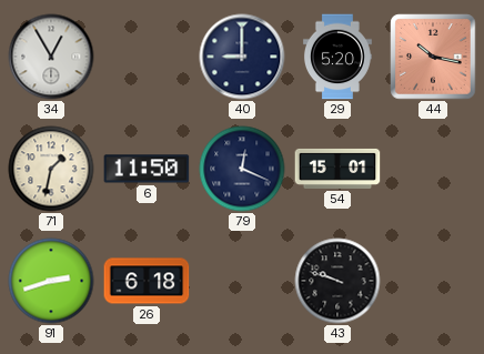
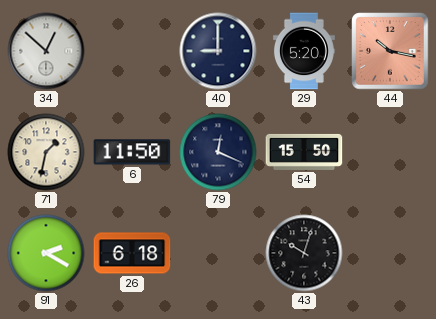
34: 12:55 -> 12:52 (46, 51)
54: 15:01 -> 15:50 (304, 152)
91: 2:42 -> 2:20 (46, 253)
43: 9:48 -> 10:03 (304, 253)
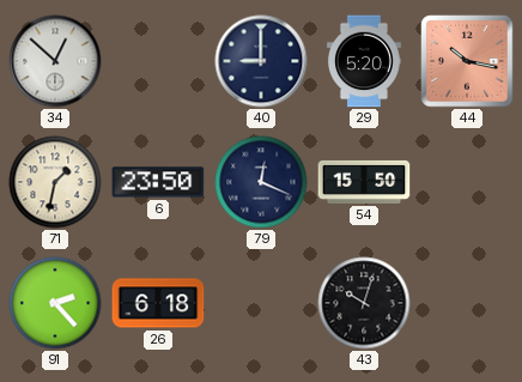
6: 11:50 -> 23:50 (158, 182)
91: 2:20 -> 2:23 (55, 303)
